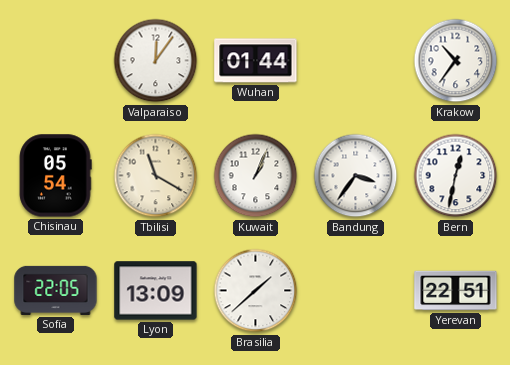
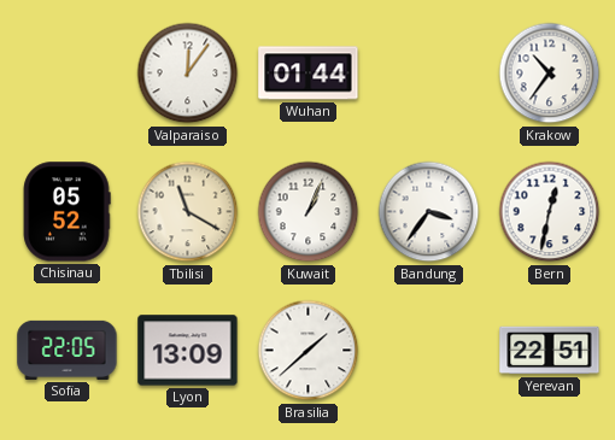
Chisinau: 05:54 -> 05:52 (66, 212)
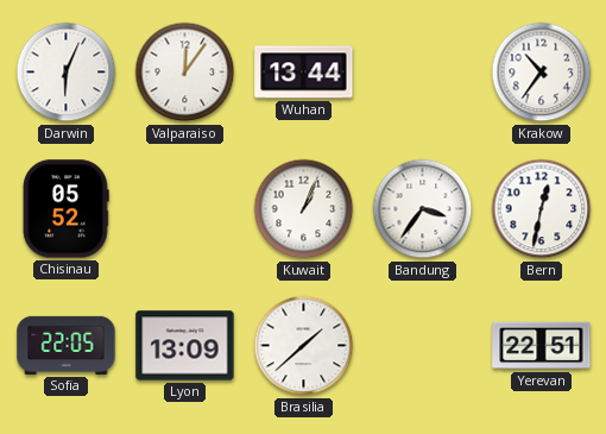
Darwin: none -> 6:04 (67, 73)
Wuhan: 01:44 -> 13:44 (304, 73)
Tbilisi: 11:20 -> none (188, 212)
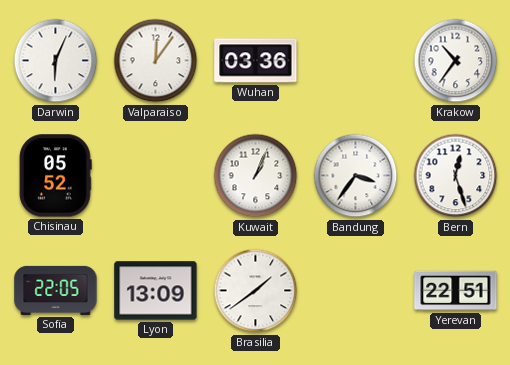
Wuhan: 13:44 -> 03:36 (256, 61)
Bern: 12:32 -> 12:27 (456, 176)
Brasilia: 1:38 -> 1:39 (256, 291)
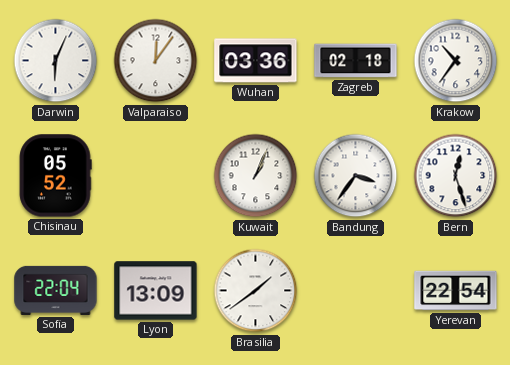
Zagreb: none -> 02:18 (356, 61)
Sofia: 22:05 -> 22:04 (56, 290)
Yerevan: 22:51 -> 22:54 (456, 291)
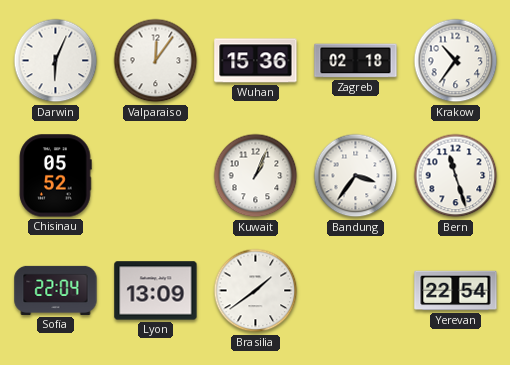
Wuhan: 03:36 -> 15:36 (256, 61)
Bern: 12:27 -> 11:27 (456, 176)
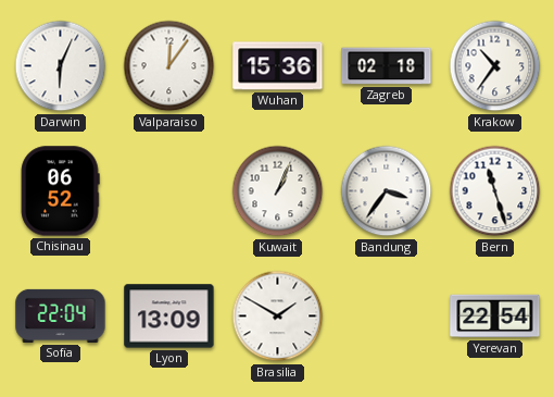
Chisinau: 05:52 -> 06:52 (60, 191)
Brasilia: 1:39 -> 1:50 (278, 317)
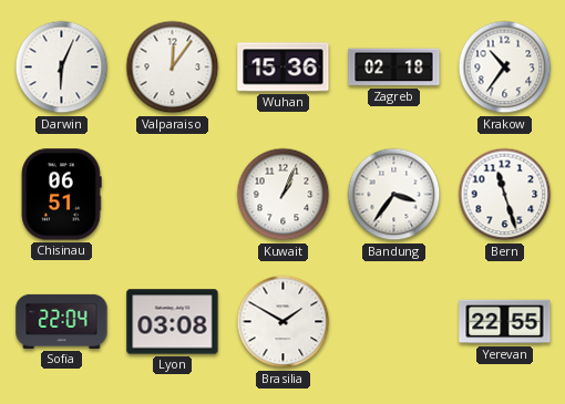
Chisinau: 06:52 -> 06:51 (61, 195)
Lyon: 13:09 -> 03:08 (173, 322)
Yerevan: 22:54 -> 22:55 (505, 322)
